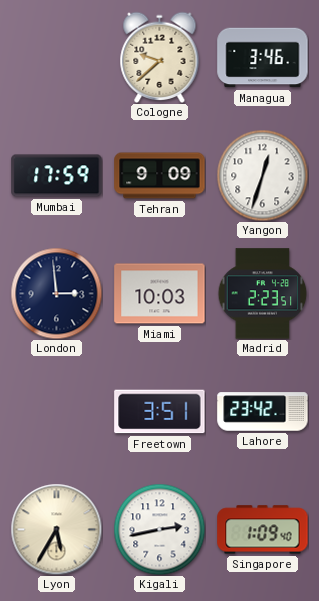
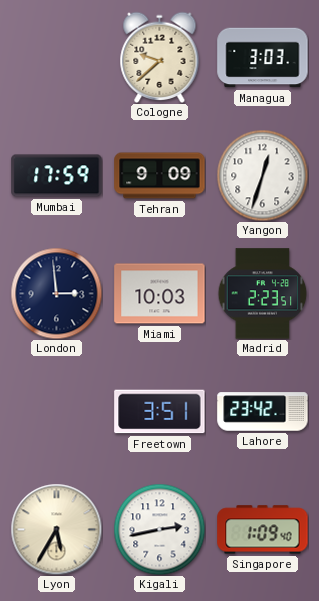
Managua: 3:46 -> 3:03 (263, 58)
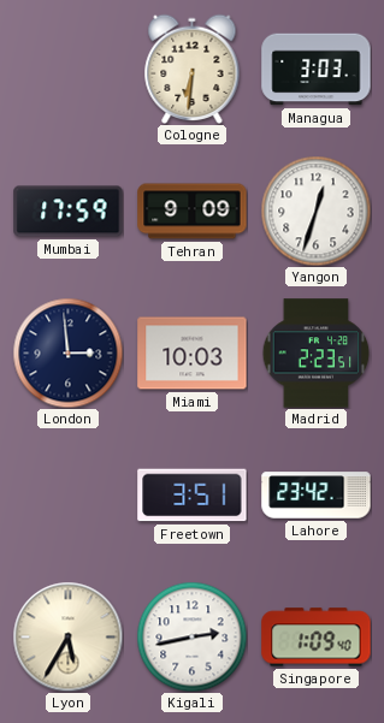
Cologne: 9:38 -> 6:31 (193, 69)
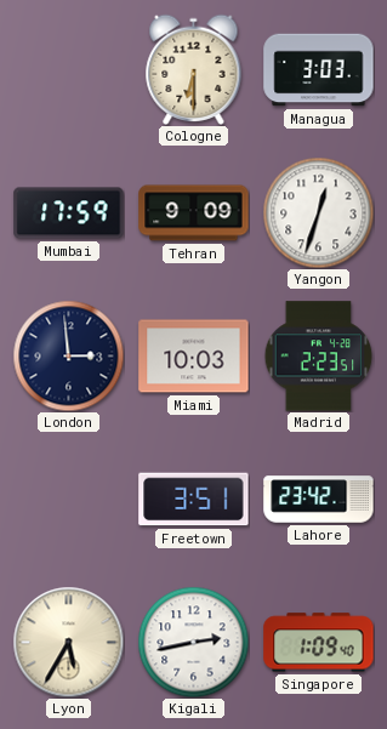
Cologne: 6:31 -> 6:30 (194, 69)
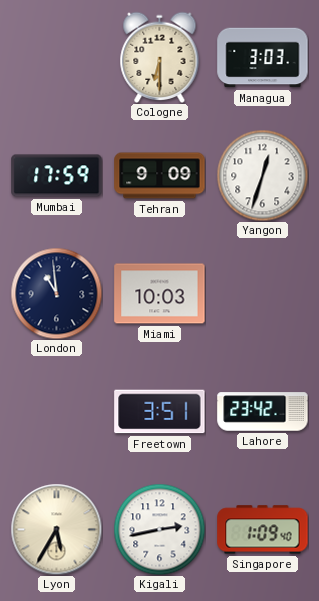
London: 2:59 -> 10:59 (56, 293)
Madrid: 2:23 -> none (319, 357)
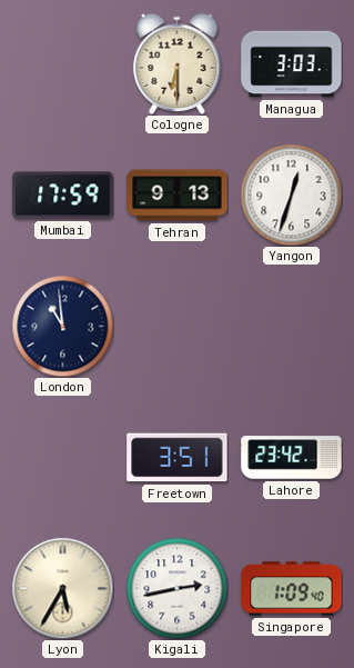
Tehran: 9:09 -> 9:13 (178, 196)
Miami: 10:03 -> none (160, 294)
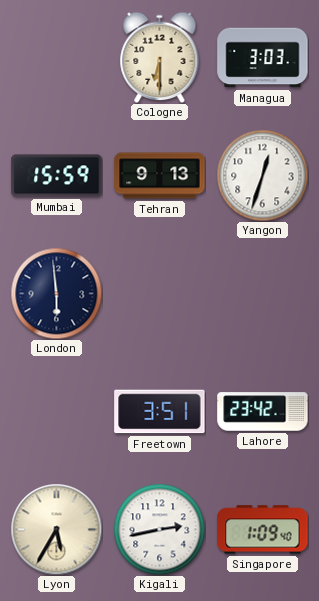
Mumbai: 17:59 -> 15:59 (57, 176)
London: 10:59 -> 5:59 (56, 293)
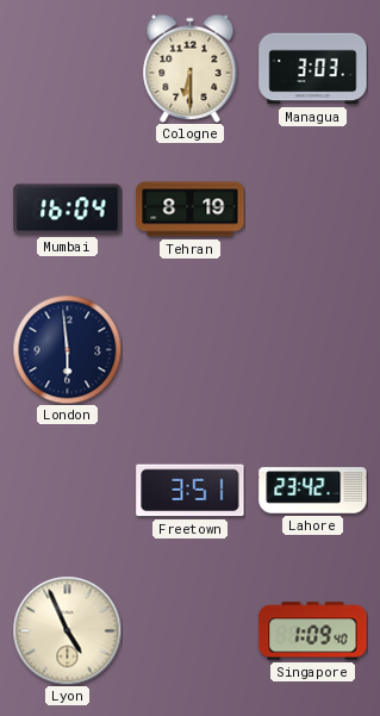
Mumbai: 15:59 -> 16:04 (68, 210)
Tehran: 9:13 -> 8:19 (191, 210)
Yangon: 12:33 -> none (262, 175)
Lyon: 5:35 -> 4:56 (67, 630)
Kigali: 2:43 -> none (159, 529)
